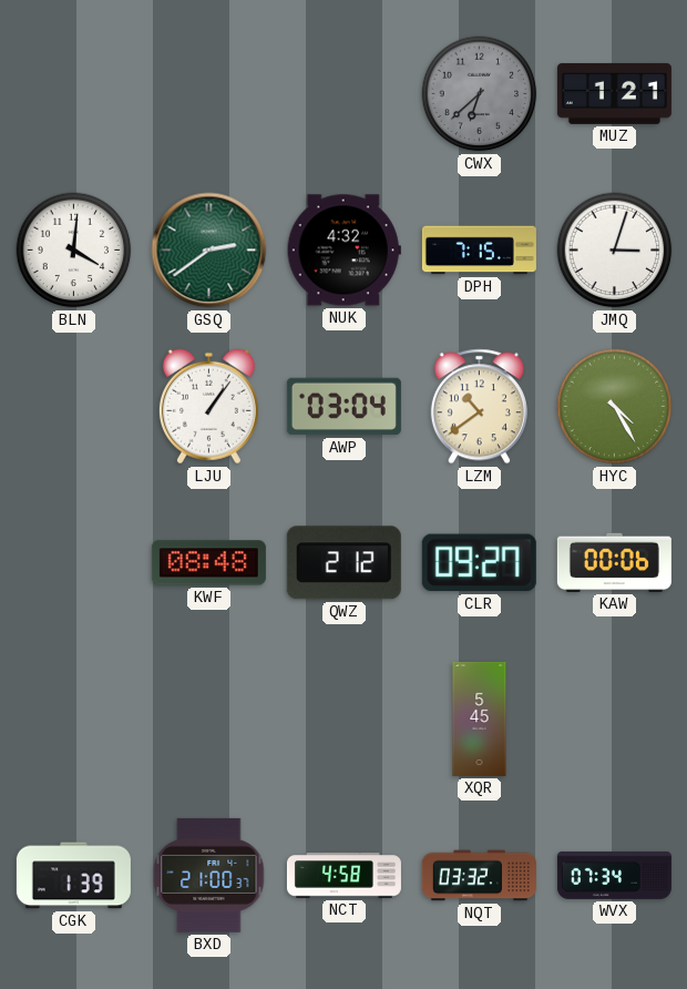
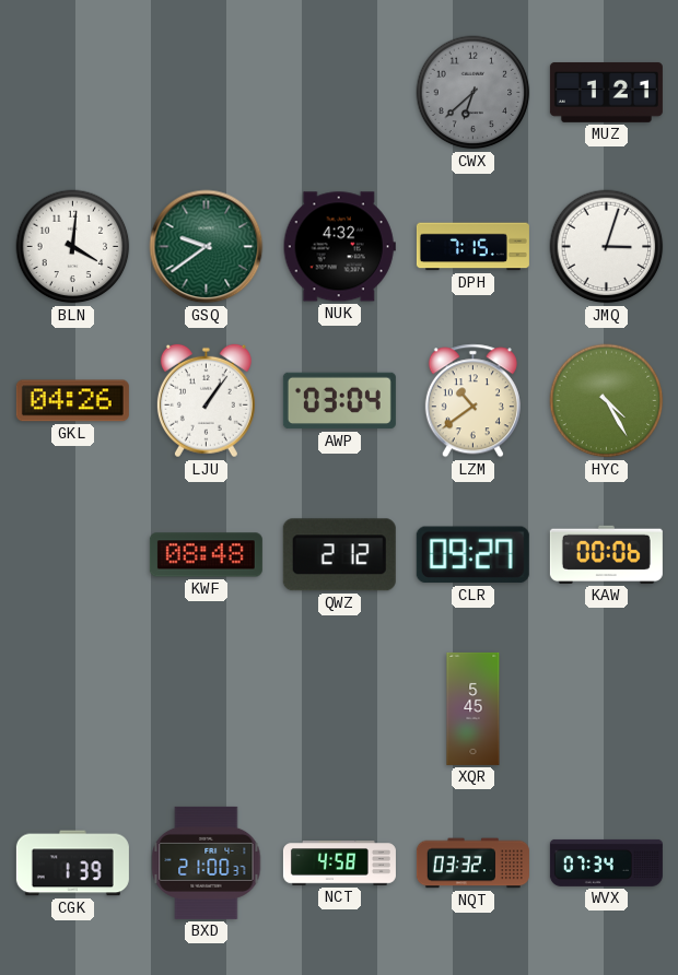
GSQ: 2:39 -> 9:39 (207, 247)
GKL: none -> 04:26 (72, 401)
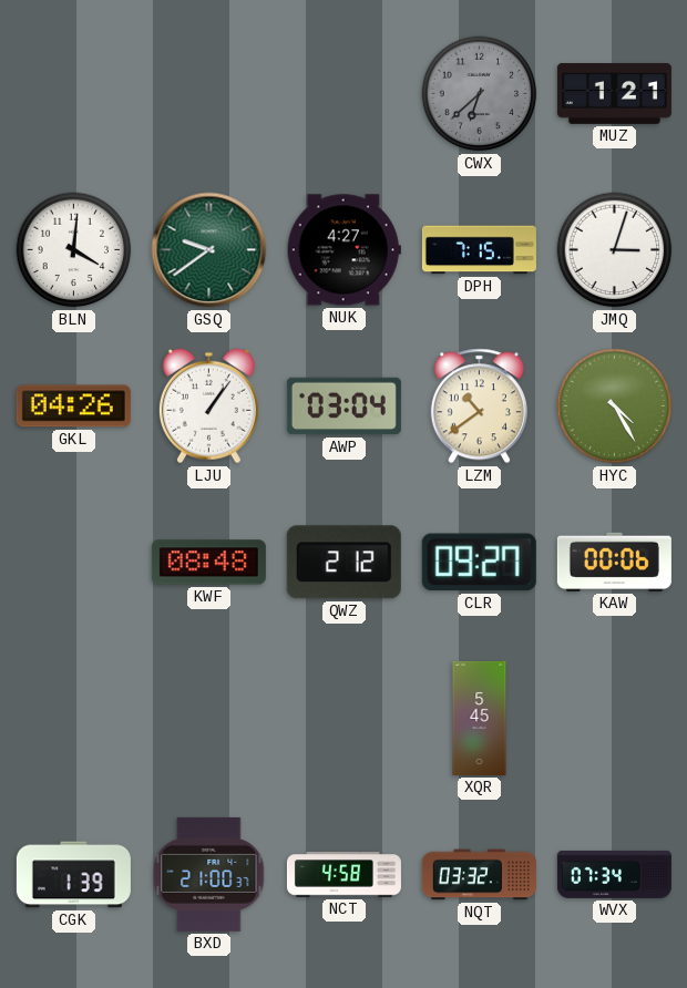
NUK: 4:32 -> 4:27 (343, 250)
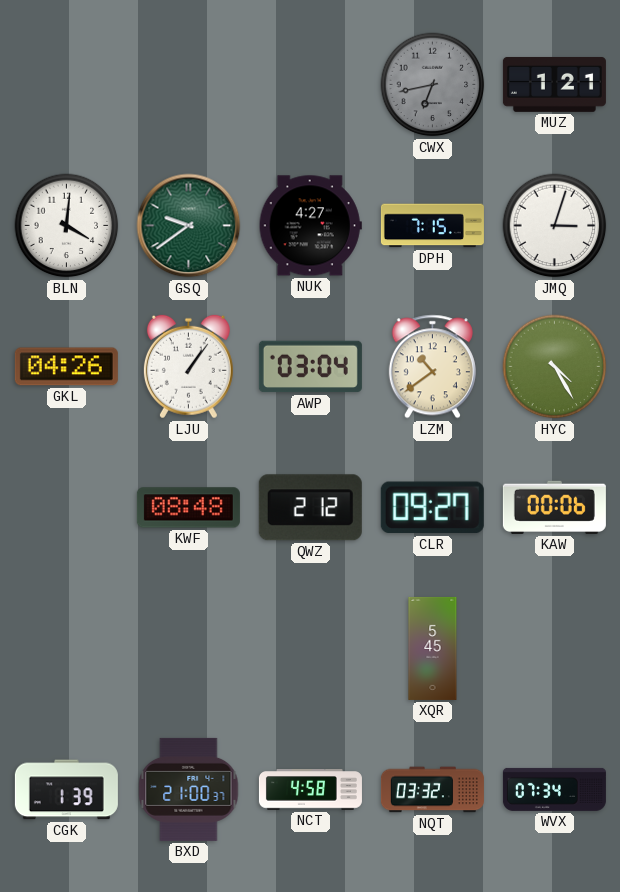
CWX: 6:38 -> 6:43 (433, 85)
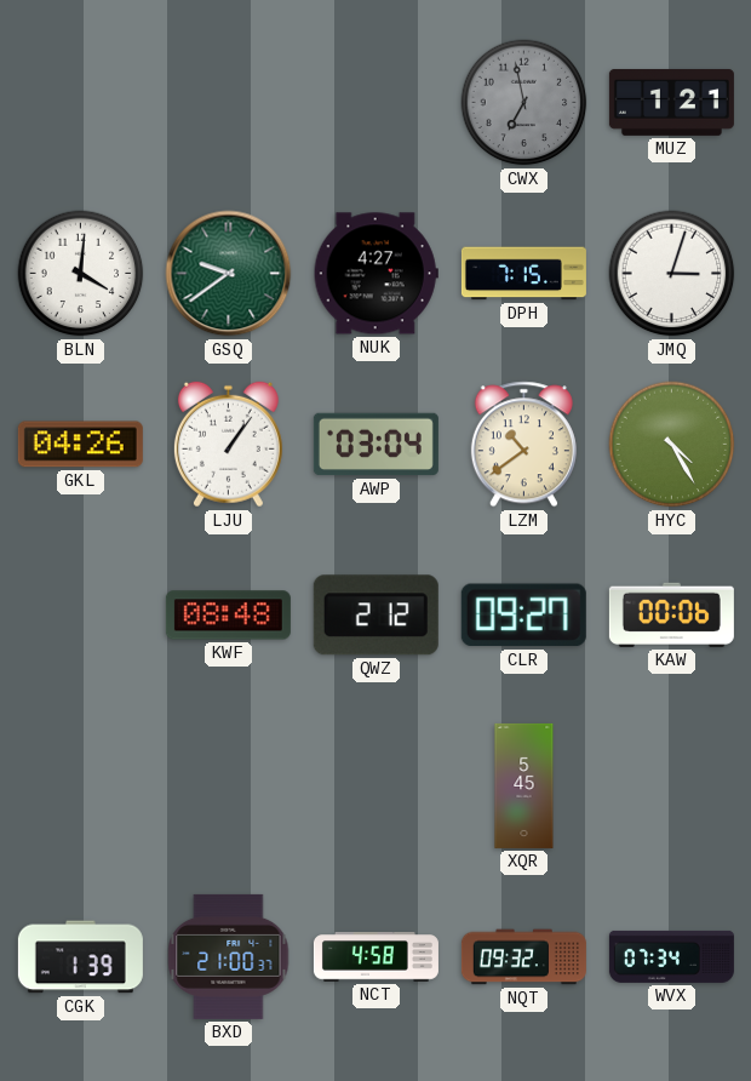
CWX: 6:43 -> 6:58 (524, 103)
NQT: 03:32 -> 09:32 (523, 957)
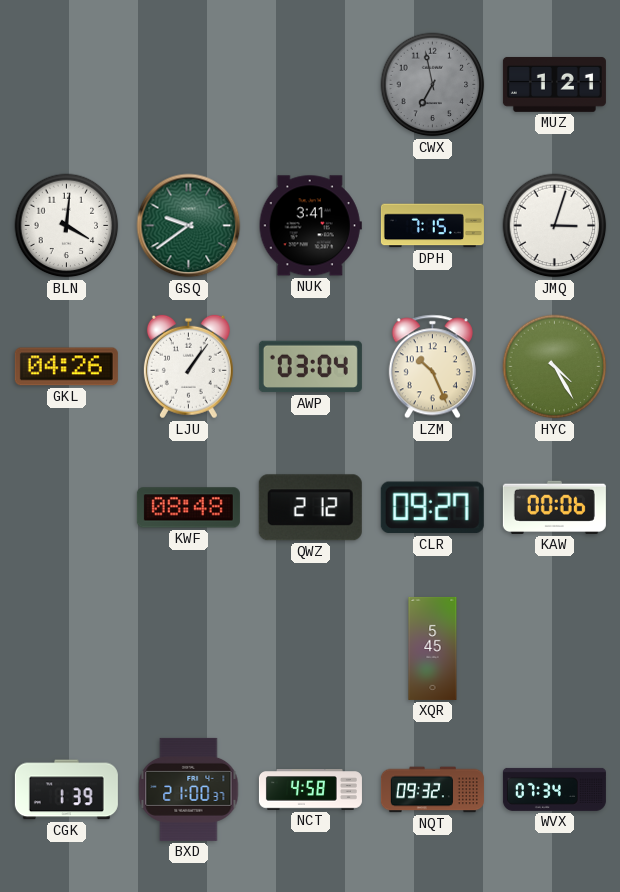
NUK: 4:27 -> 3:41 (310, 226)
LZM: 10:39 -> 10:26 (432, 367)
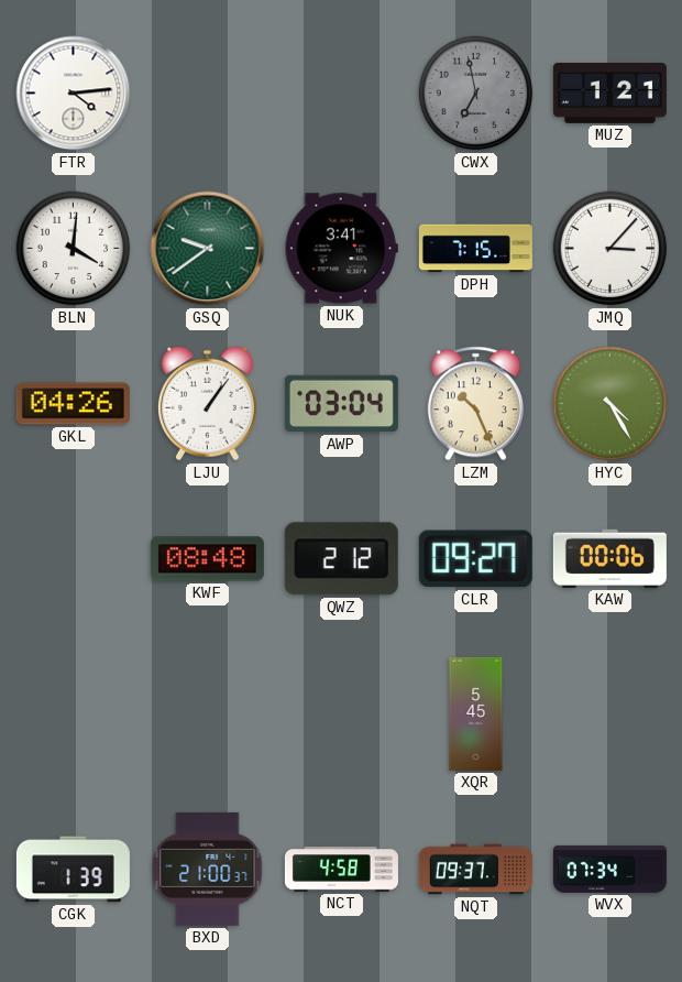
FTR: none -> 4:14 (74, 94)
JMQ: 3:03 -> 3:07 (610, 249)
NQT: 09:32 -> 09:37 (475, 870)
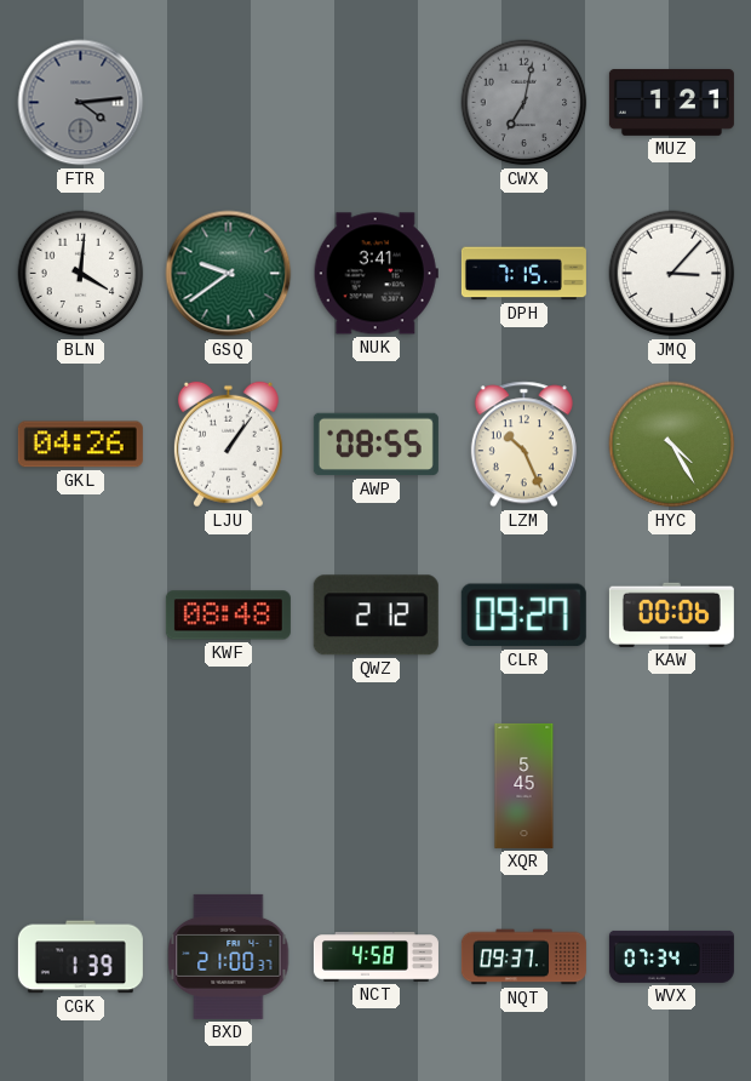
FTR dial: white -> grey (81, 103)
CWX: 6:58 -> 7:02 (524, 103)
AWP: 03:04 -> 08:55 (375, 445)
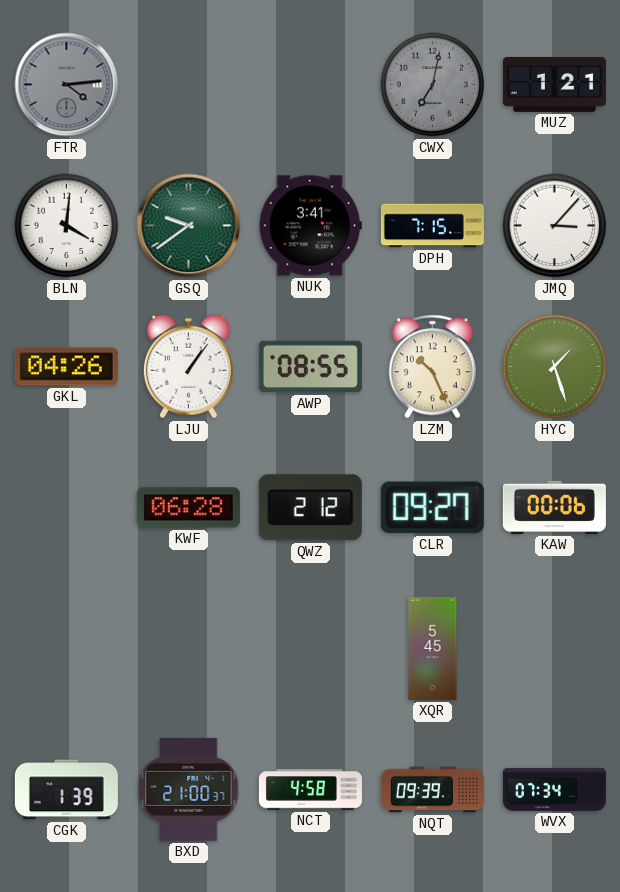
HYC: 4:25 -> 1:27 (555, 367)
KWF: 08:48 -> 06:28 (188, 508)
NQT: 09:37 -> 09:39 (432, 790)
